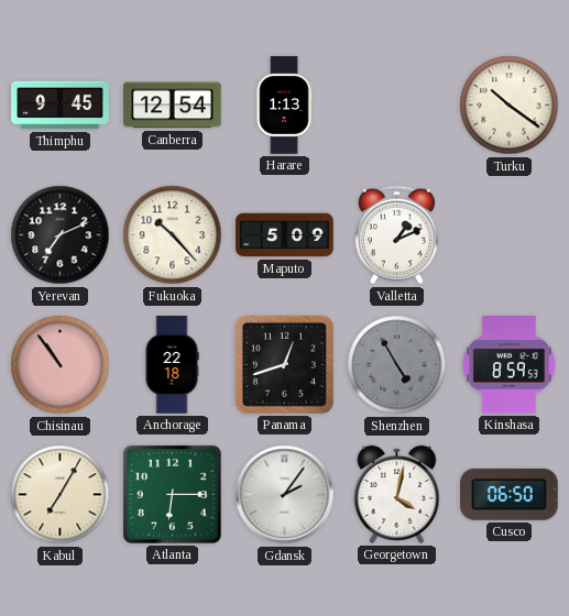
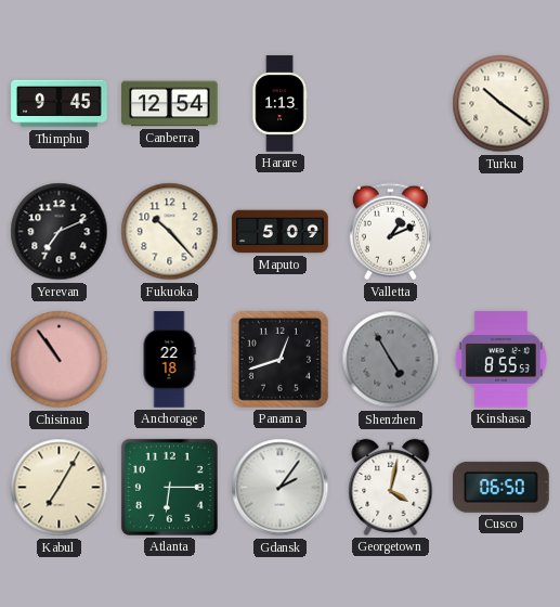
Kinshasa: 8:59 -> 8:55 (500, 360)
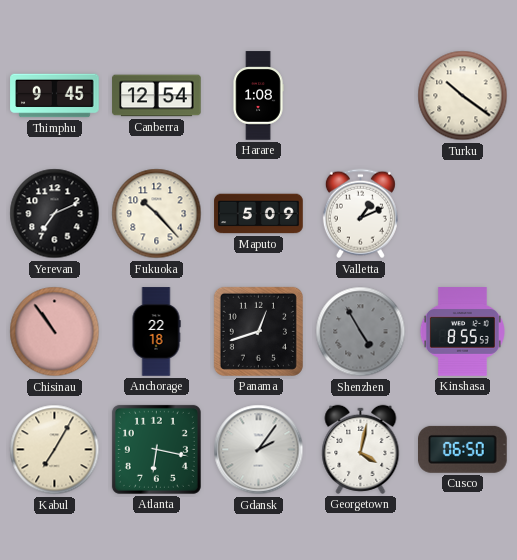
Harare: 1:13 -> 1:08 (258, 96)
Atlanta: 6:15 -> 6:17 (156, 449)
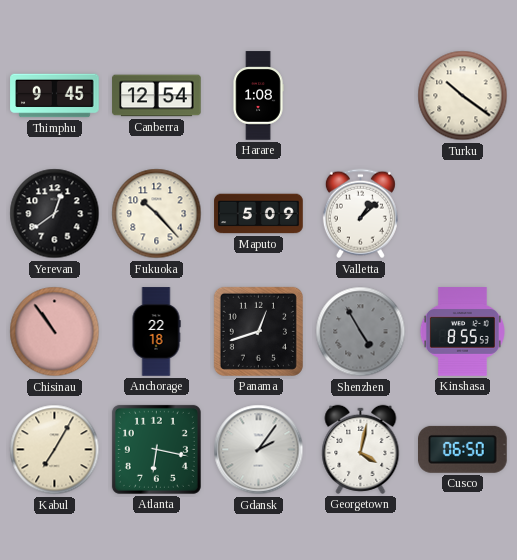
Yerevan: 7:11 -> 12:39 (55, 214)
Valletta: 1:11 -> 1:08 (360, 214)
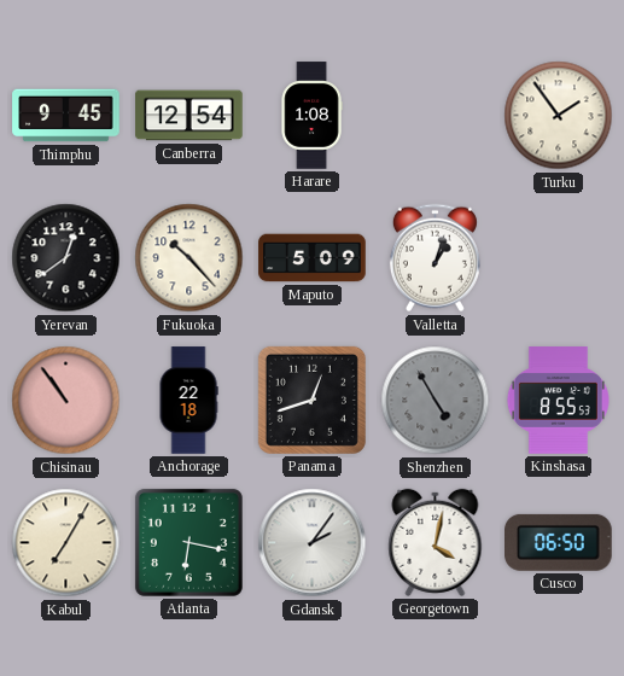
Turku: 10:21 -> 1:54 (559, 116)
Valletta: 1:08 -> 1:03 (435, 258)
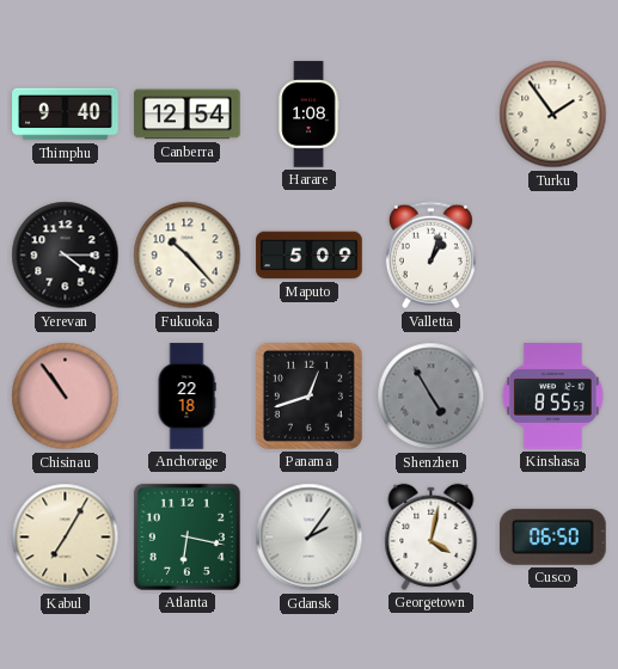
Thimphu: 9:45 -> 9:40 (66, 115)
Yerevan: 12:39 -> 4:15 (66, 256)
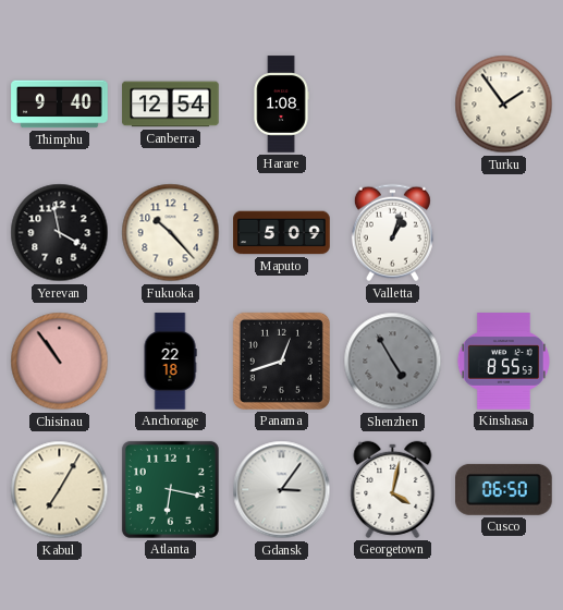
Yerevan: 4:15 -> 3:58 (60, 233)
Gdansk: 2:06 -> 3:06 (282, 490)
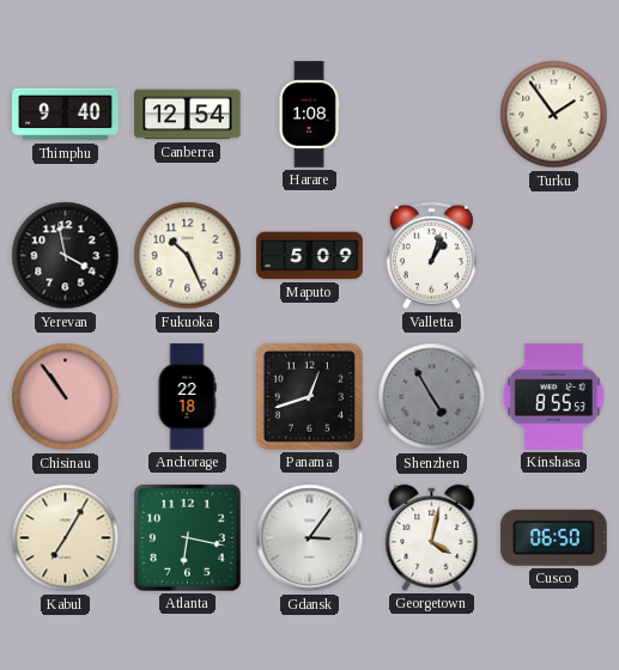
Fukuoka: 10:23 -> 10:26 (188, 256)
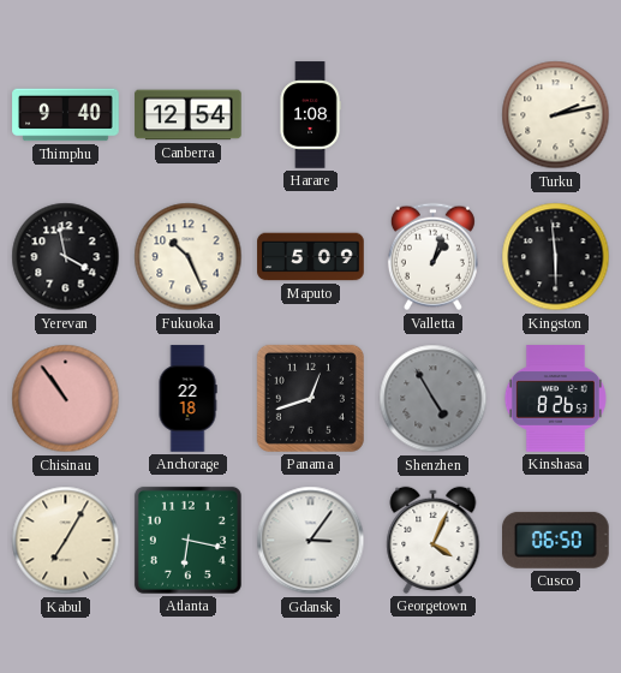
Turku: 1:54 -> 2:13 (556, 115)
Kingston: none -> 5:59 (556, 257)
Kinshasa: 8:55 -> 8:26 (555, 399)
Georgetown: 4:02 -> 4:04 (434, 540)
